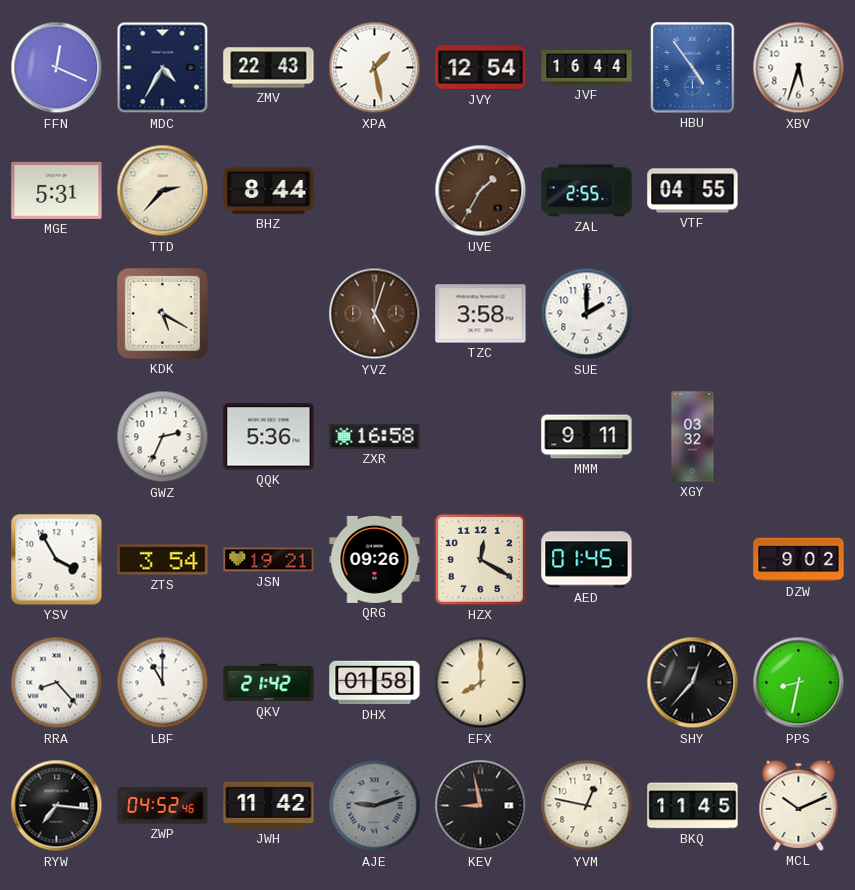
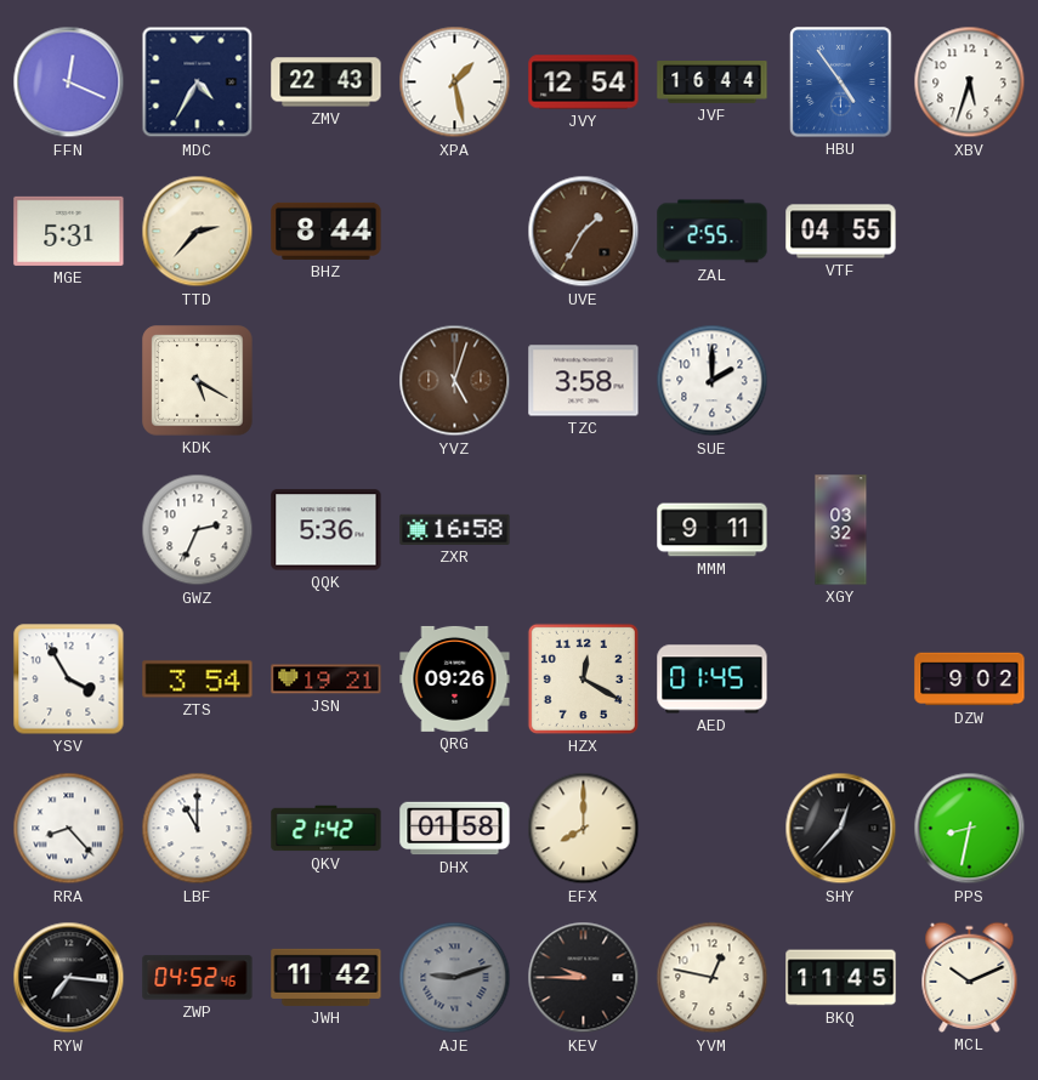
KEV: 8:58 -> 9:45 (584, 978)
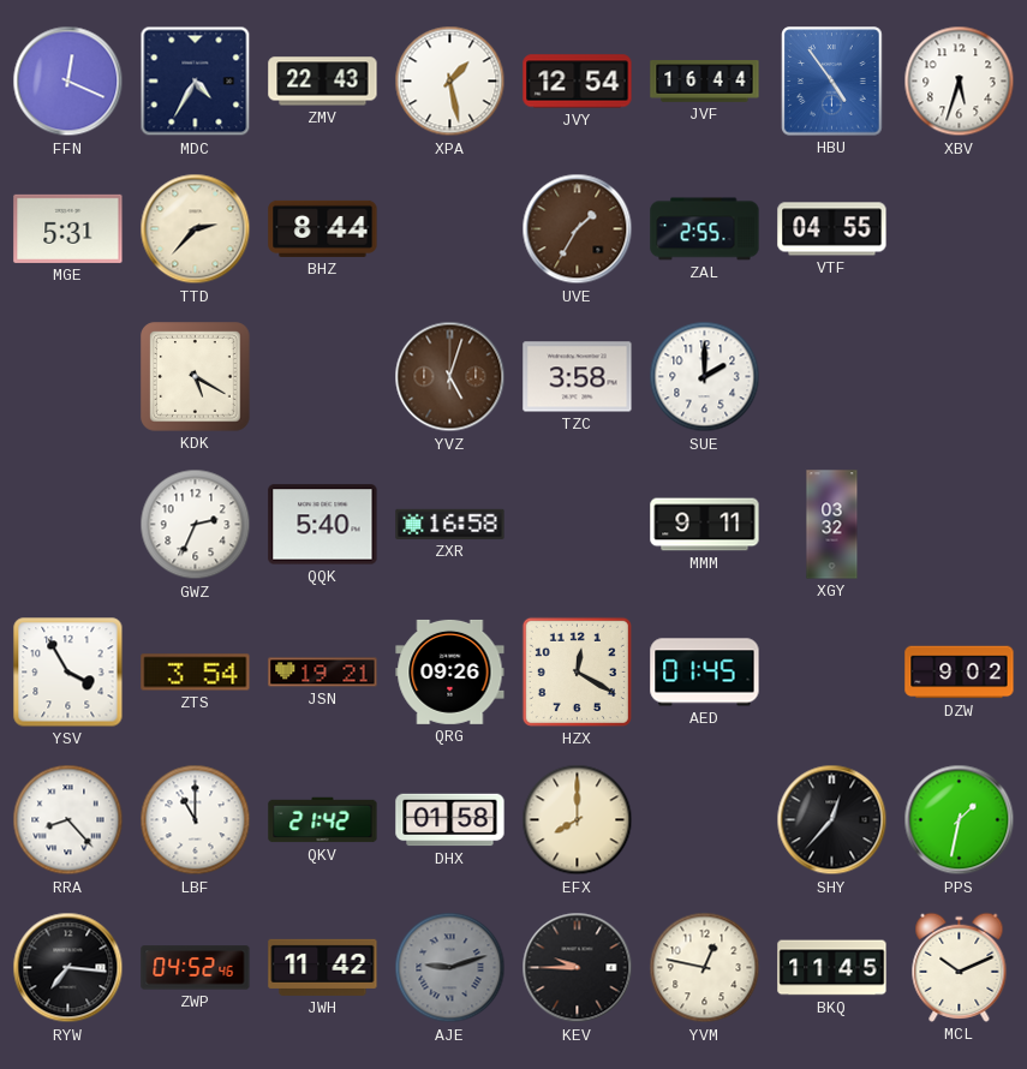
QQK: 5:36 -> 5:40 (323, 525)
PPS: 8:32 -> 1:32 (960, 820)
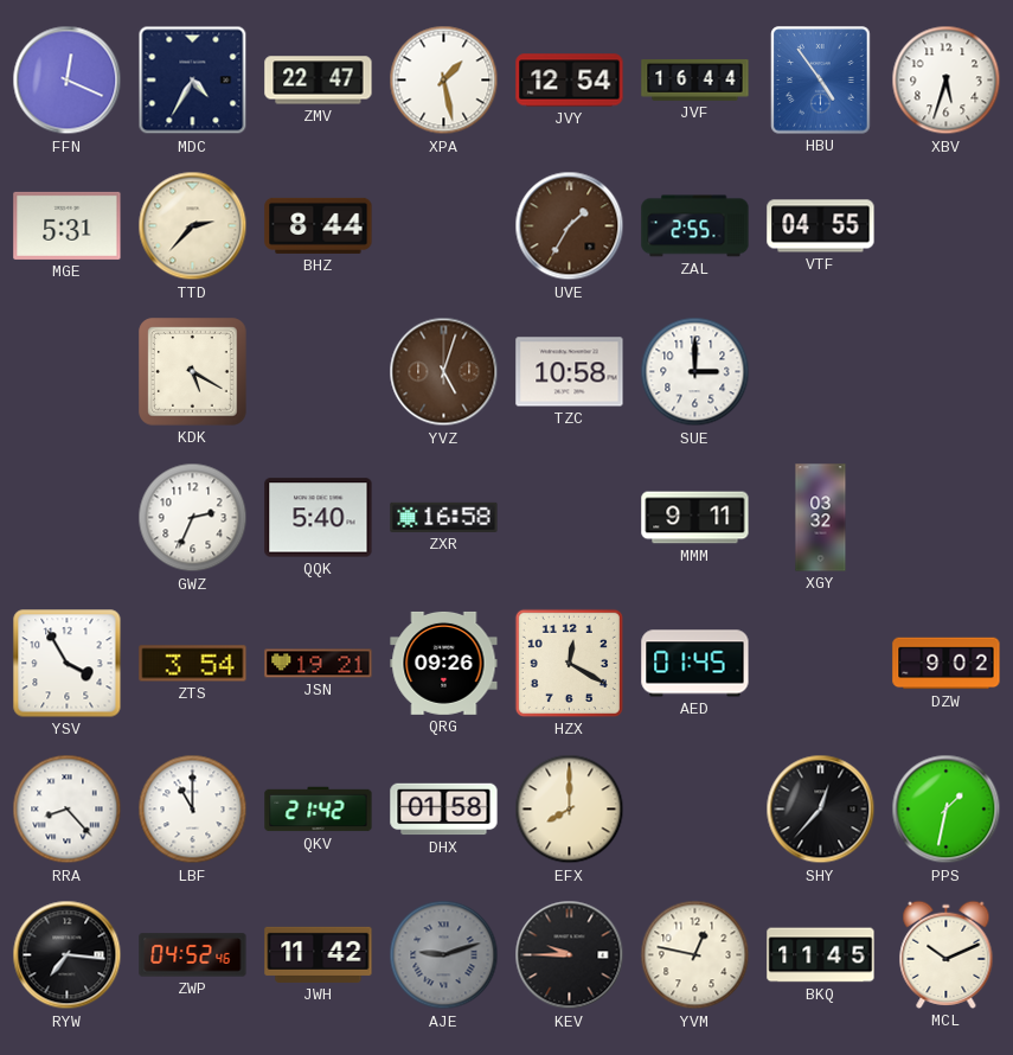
ZMV: 22:43 -> 22:47 (319, 81)
TZC: 3:58 -> 10:58 (570, 372)
SUE: 2:00 -> 3:00 (695, 372)
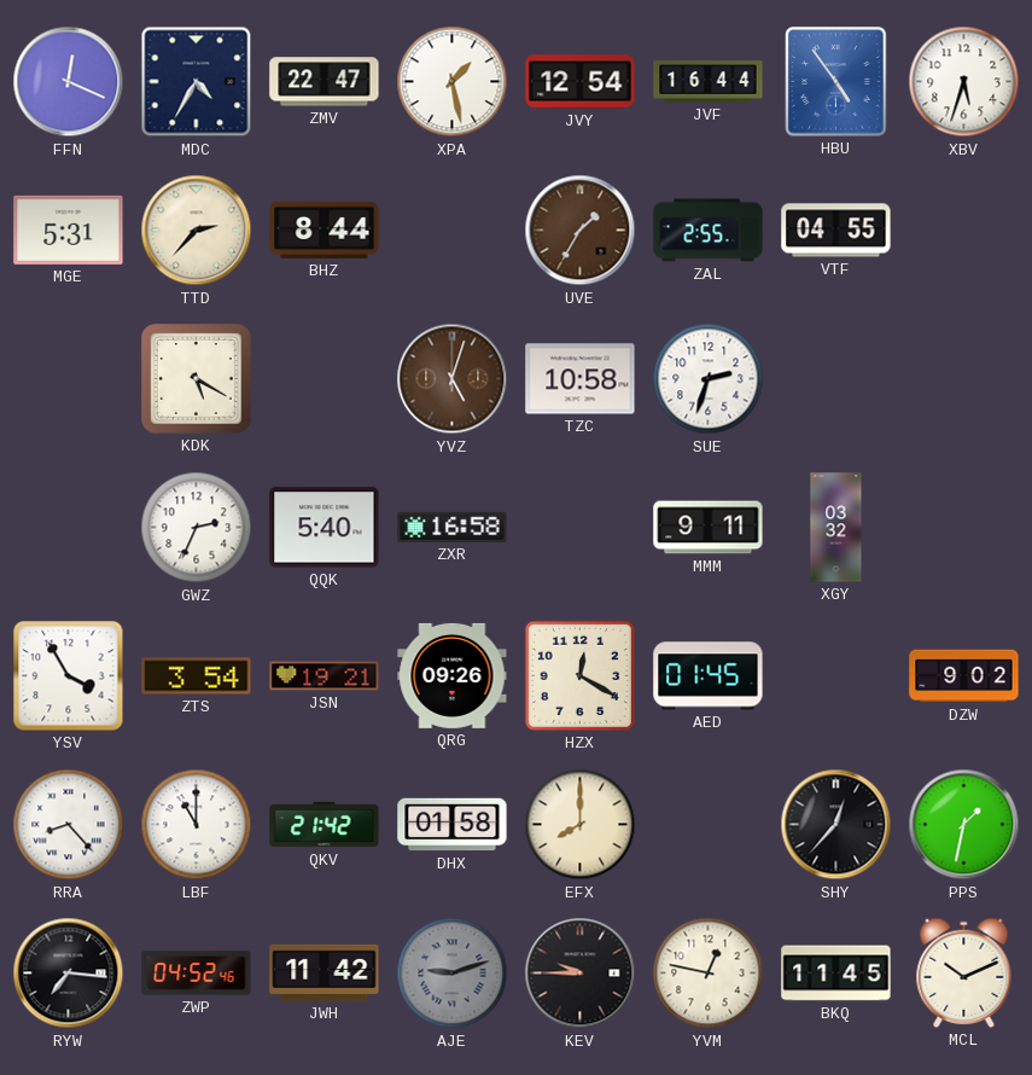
SUE: 3:00 -> 2:33 (709, 379)
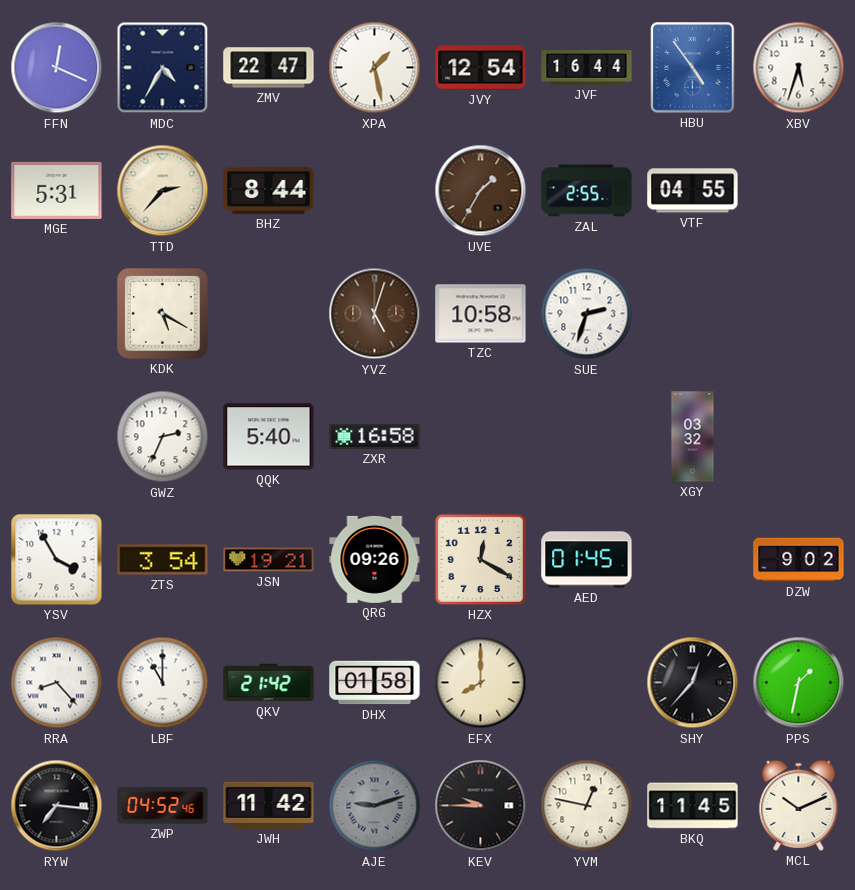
MMM: 9:11 -> none (709, 528)
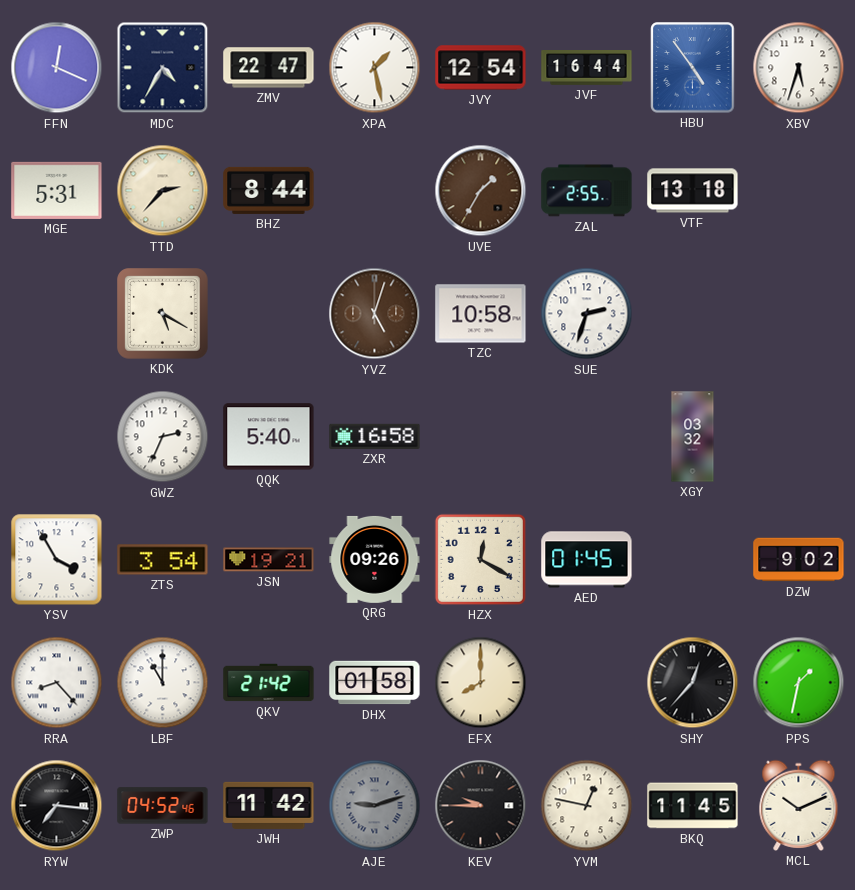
VTF: 04:55 -> 13:18 (693, 191)
